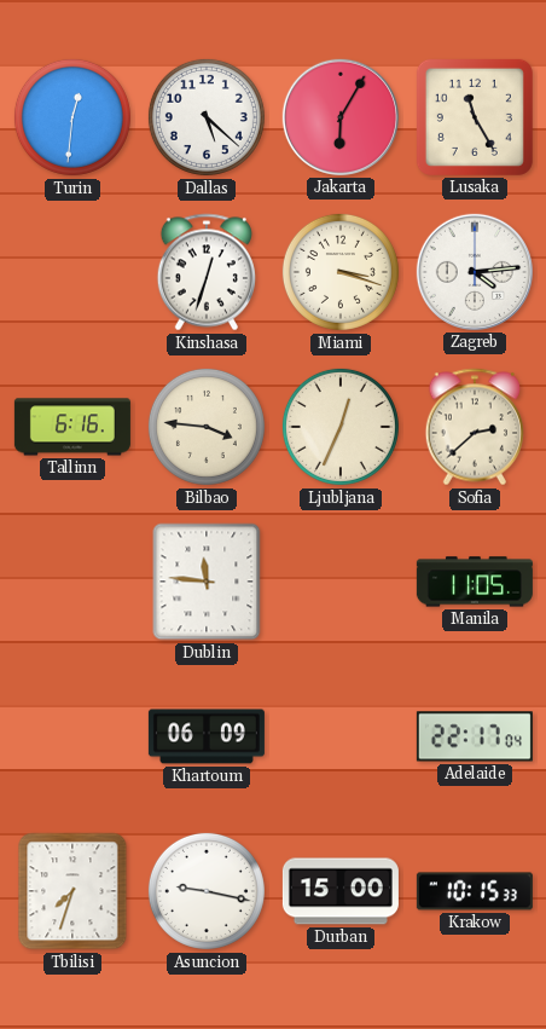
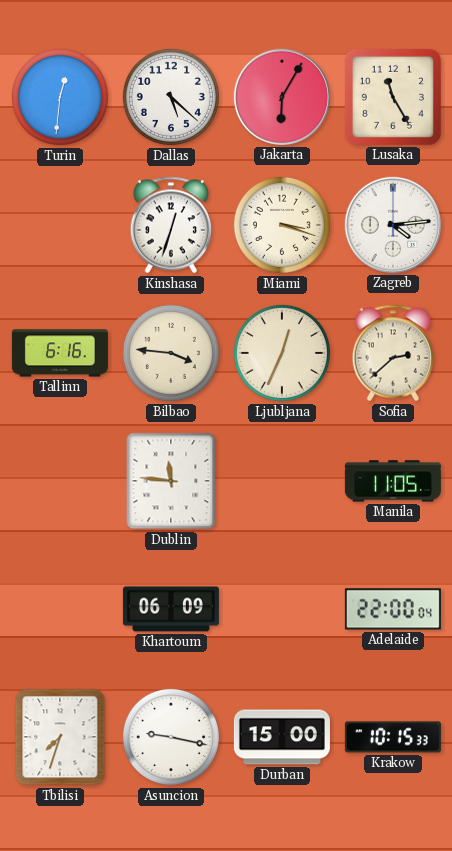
Adelaide: 22:17 -> 22:00 (393, 609)
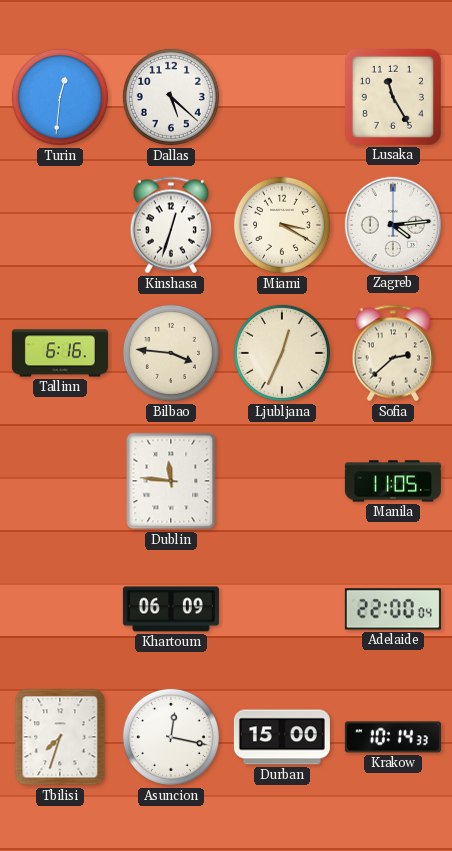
Jakarta: 6:05 -> none (282, 97)
Miami: 3:18 -> 3:20 (282, 225)
Asuncion: 9:17 -> 12:17 (171, 737)
Krakow: 10:15 -> 10:14 (393, 737)
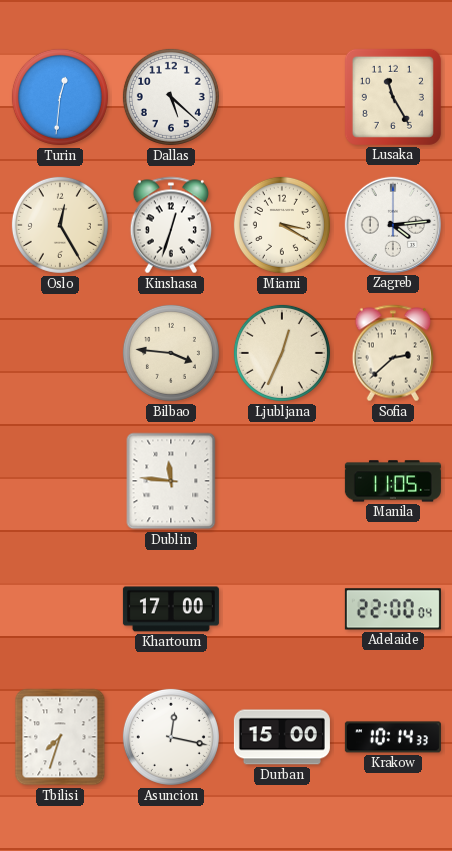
Oslo: none -> 12:25 (60, 225)
Tallinn: 6:16 -> none (60, 353)
Khartoum: 06:09 -> 17:00 (171, 609)
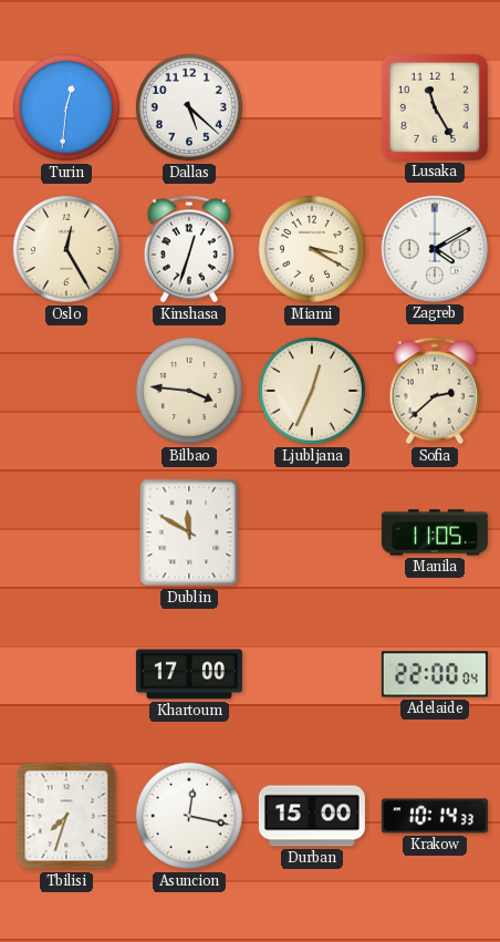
Zagreb: 4:14 -> 4:10 (435, 249)
Dublin: 11:46 -> 11:50 (189, 532)
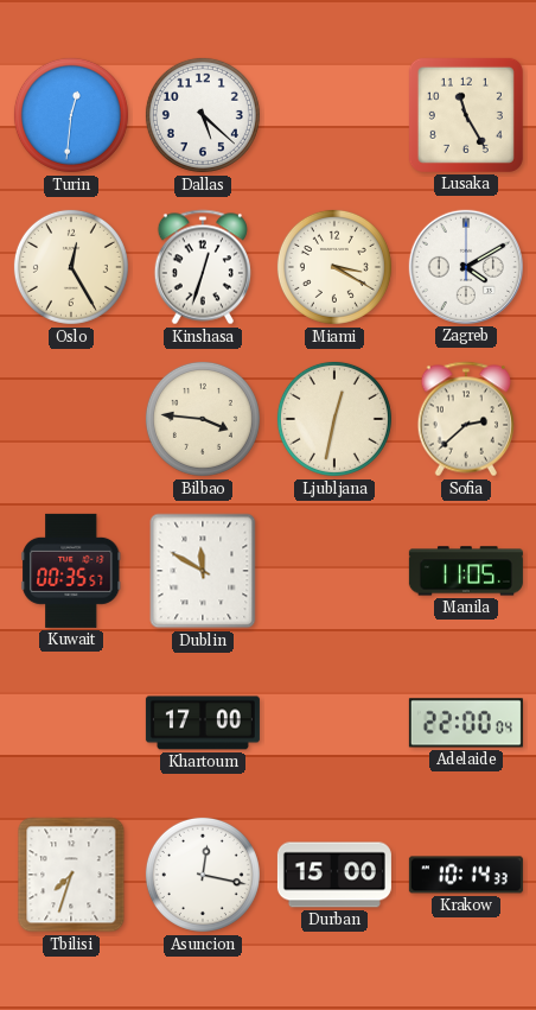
Ljubljana: 12:34 -> 12:32 (334, 419)
Kuwait: none -> 00:35 (71, 571)
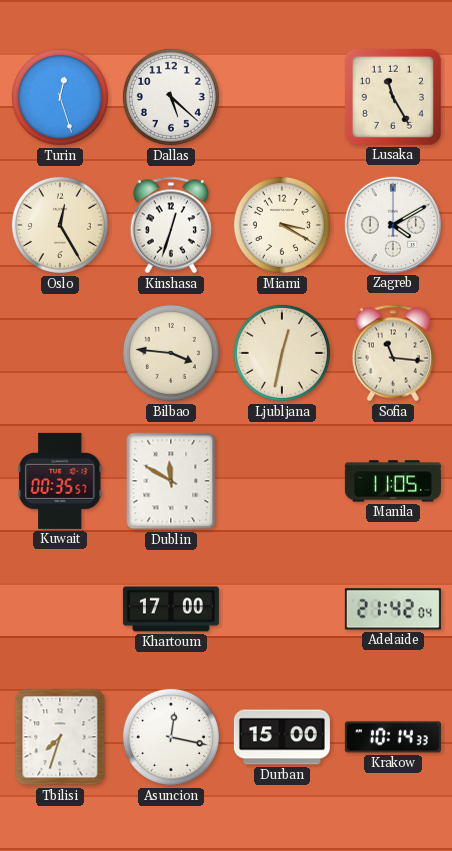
Turin: 12:31 -> 12:27 (60, 97)
Sofia: 2:38 -> 11:16 (393, 353)
Adelaide: 22:00 -> 21:42 (393, 609)
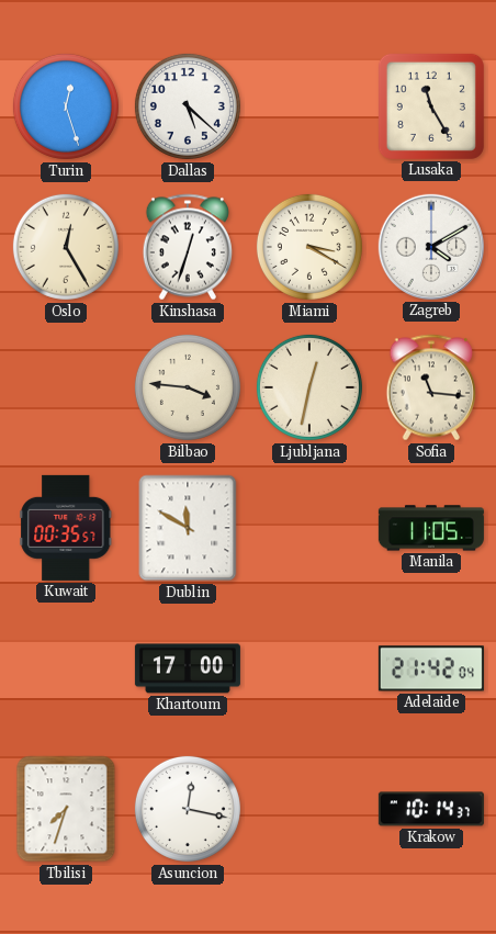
Durban: 15:00 -> none (282, 737)
Krakow: 10:14:33 -> 10:14:37 (431, 809)
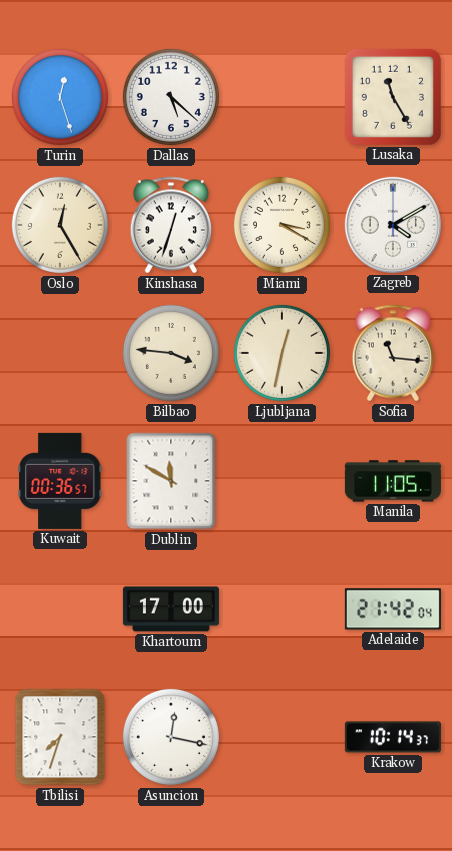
Kuwait: 00:35 -> 00:36 (60, 481)
